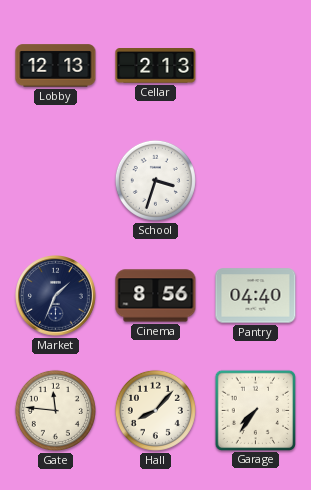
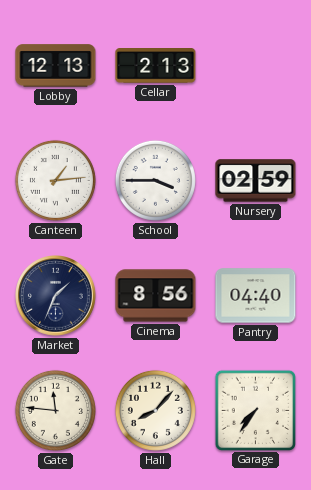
Canteen: none -> 1:14 (55, 180)
School: 3:33 -> 3:45 (155, 180)
Nursery: none -> 02:59 (256, 181)
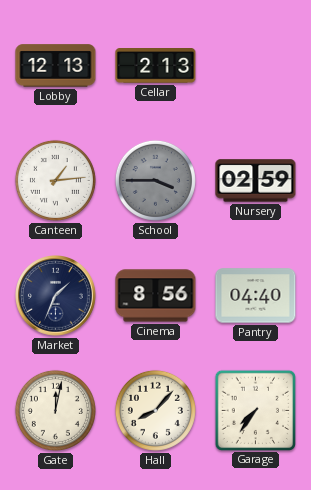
School dial: white -> grey (155, 180)
Gate: 11:46 -> 12:02 (55, 410)
